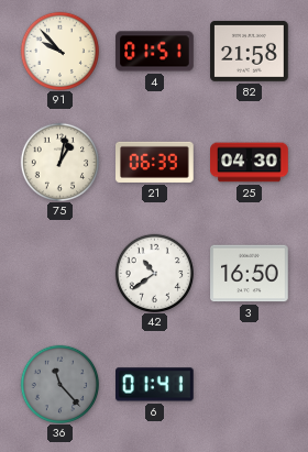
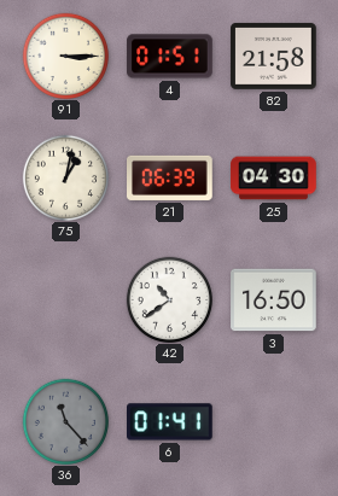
91: 9:53 -> 3:15 (65, 56)
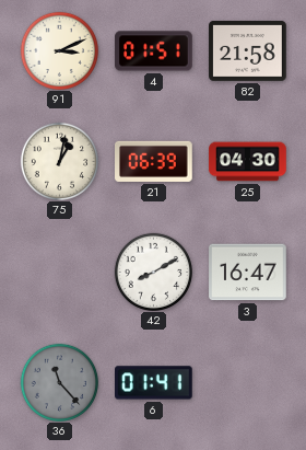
91: 3:15 -> 3:11 (59, 50)
42: 10:39 -> 8:10 (153, 272)
3: 16:50 -> 16:47 (248, 273)
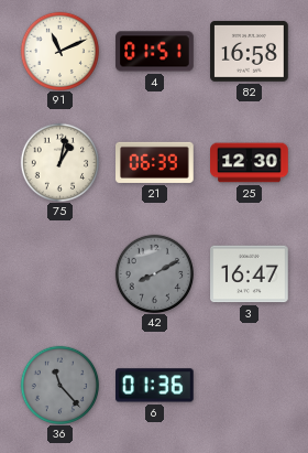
91: 3:11 -> 11:11 (59, 51)
82: 21:58 -> 16:58 (250, 51)
25: 04:30 -> 12:30 (250, 163)
42 dial: white -> grey (154, 273)
6: 01:41 -> 01:36 (155, 386)
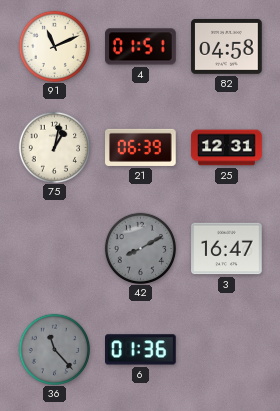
82: 16:58 -> 04:58 (227, 46)
25: 12:30 -> 12:31 (227, 148)
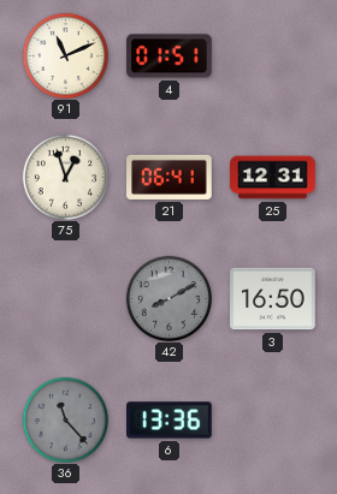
82: 04:58 -> none (227, 46)
75: 1:02 -> 12:57 (65, 177)
21: 06:39 -> 06:41 (170, 177)
3: 16:47 -> 16:50 (273, 299)
6: 01:36 -> 13:36 (170, 421)
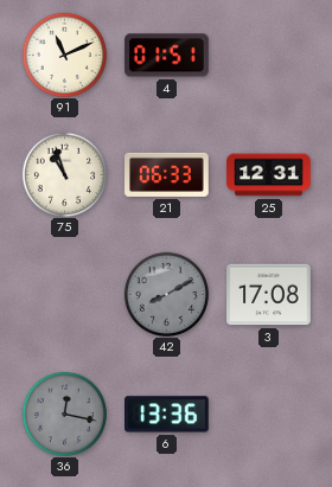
75: 12:57 -> 10:57 (64, 174)
21: 06:41 -> 06:33 (167, 174)
3: 16:50 -> 17:08 (269, 295)
36: 11:23 -> 12:17 (64, 414)
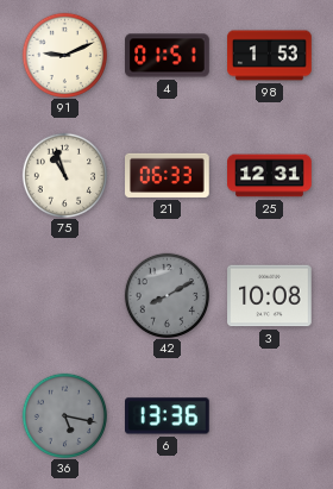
91: 11:11 -> 9:11 (64, 55)
98: none -> 1:53 (270, 56)
3: 17:08 -> 10:08 (270, 296)
36: 12:17 -> 5:17 (64, 415)
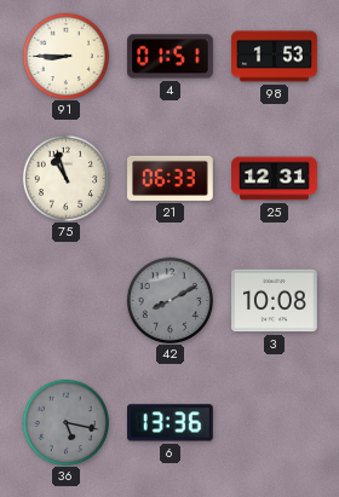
91: 9:11 -> 8:45 (65, 56)
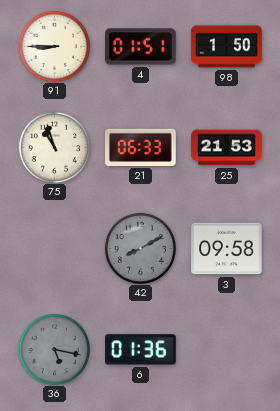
98: 1:53 -> 1:50 (227, 47)
25: 12:31 -> 21:53 (227, 148)
3: 10:08 -> 09:58 (227, 249)
6: 13:36 -> 01:36 (141, 350)
